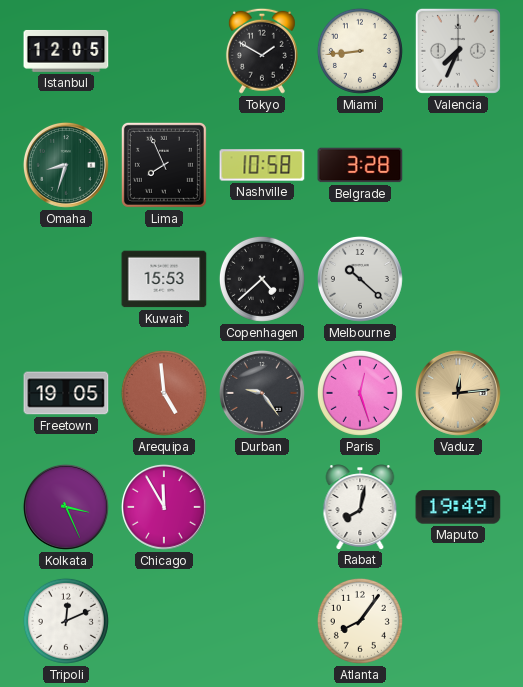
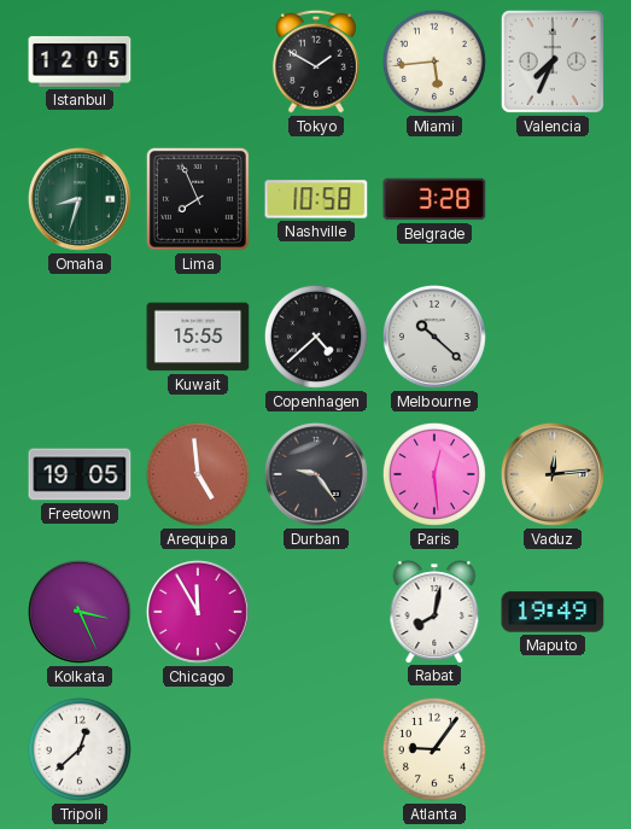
Miami: 8:44 -> 5:44 (434, 62)
Kuwait: 15:53 -> 15:55 (198, 337)
Paris: 12:27 -> 12:29 (434, 474)
Tripoli: 12:11 -> 12:38 (80, 749)
Atlanta: 8:06 -> 9:06 (434, 749)
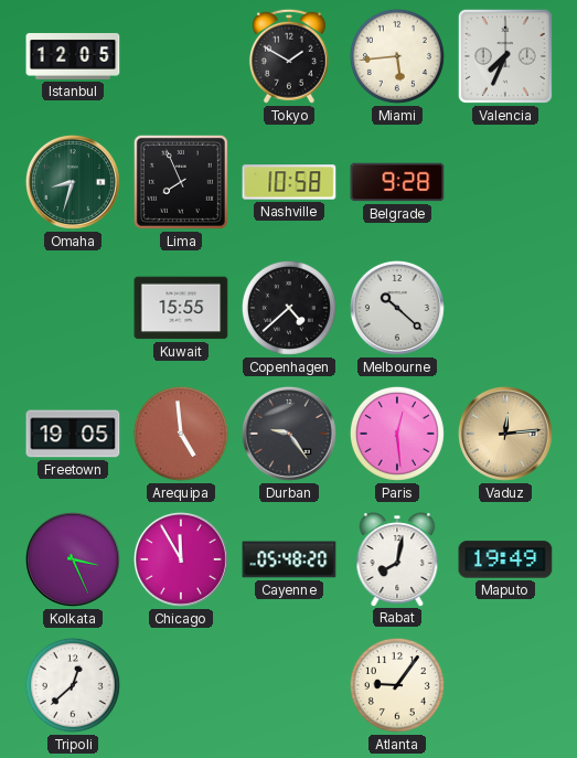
Belgrade: 3:28 -> 9:28 (397, 182)
Cayenne: none -> 05:48 (289, 559)
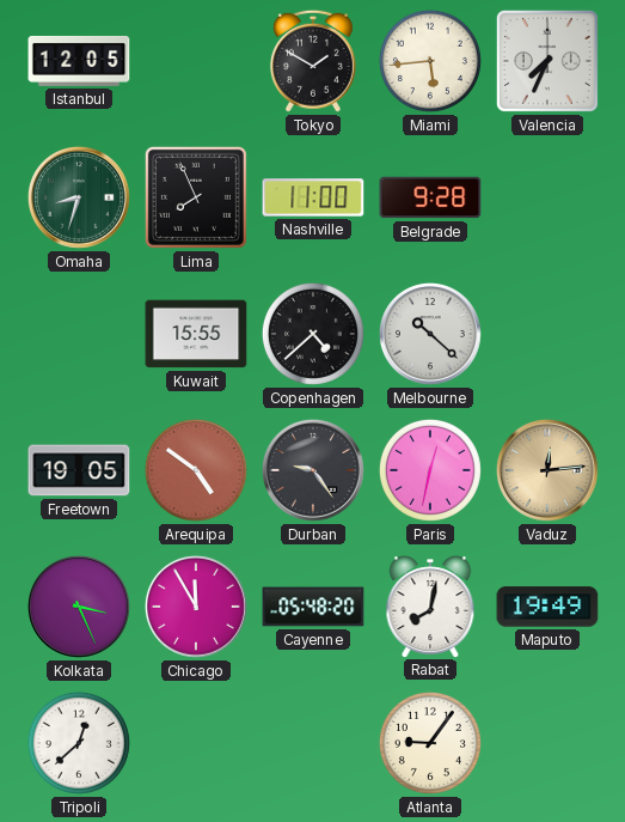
Nashville: 10:58 -> 11:00 (313, 197)
Arequipa: 4:59 -> 4:51 (196, 470)
Paris: 12:29 -> 12:32 (430, 470)
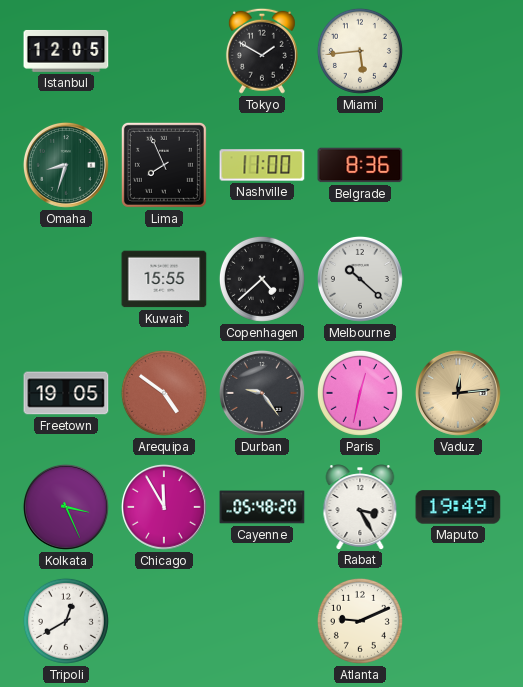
Valencia: 7:34 -> none (547, 61)
Belgrade: 9:28 -> 8:36 (360, 165)
Rabat: 8:02 -> 3:25 (360, 507)
Tripoli: 12:38 -> 12:40 (66, 621)
Atlanta: 9:06 -> 9:11 (360, 621)
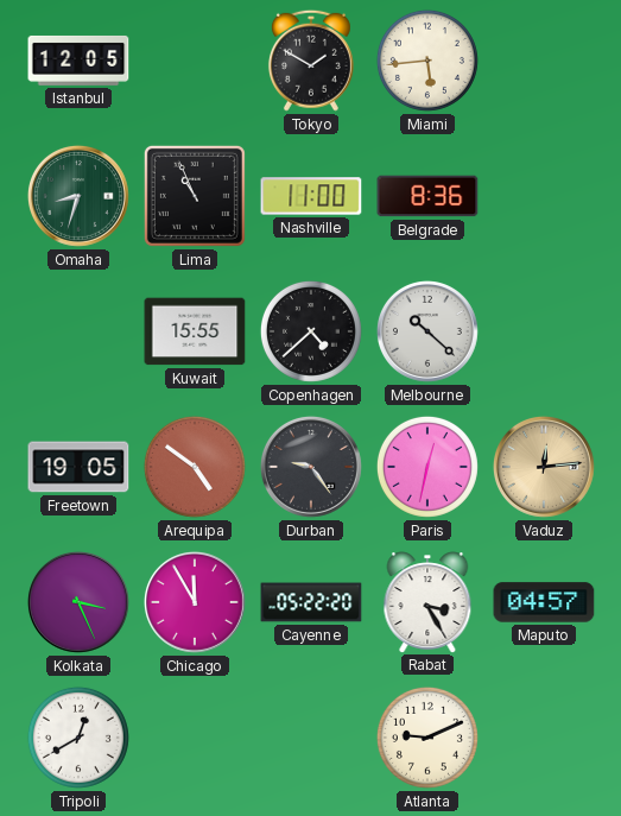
Lima: 7:56 -> 10:56 (195, 196)
Cayenne: 05:48 -> 05:22 (311, 602)
Maputo: 19:49 -> 04:57 (544, 602)
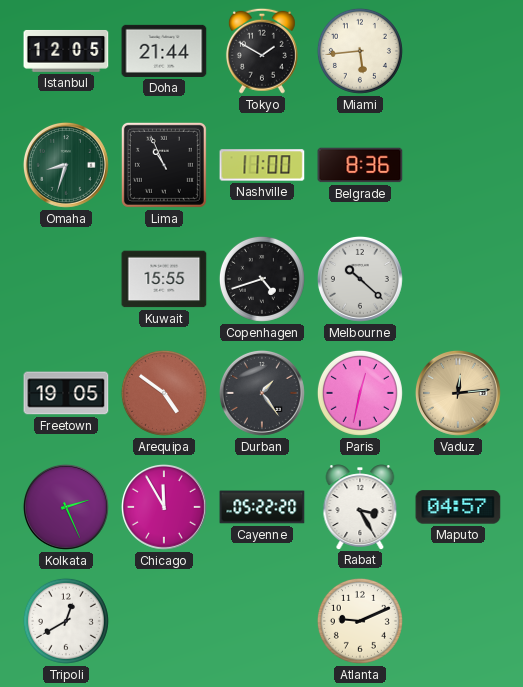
Doha: none -> 21:44 (164, 51)
Copenhagen: 4:38 -> 4:42 (262, 279)
Durban: 9:24 -> 1:24 (262, 393)
Kolkata: 3:26 -> 2:26 (66, 507)
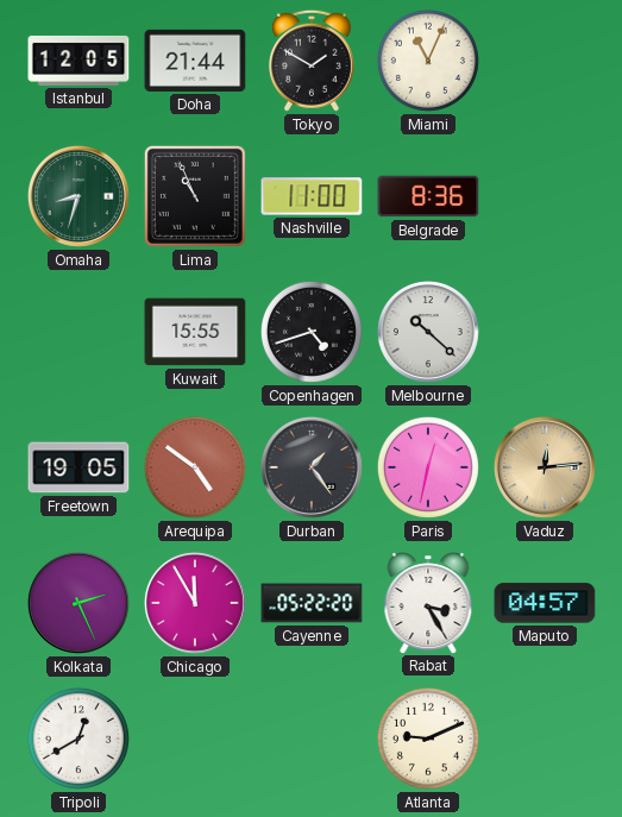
Miami: 5:44 -> 11:04 (428, 61)
